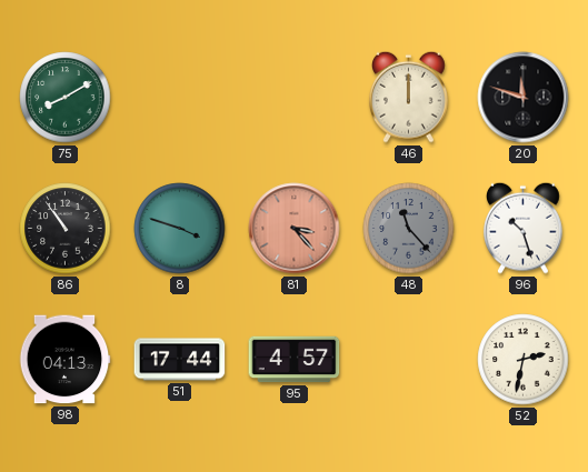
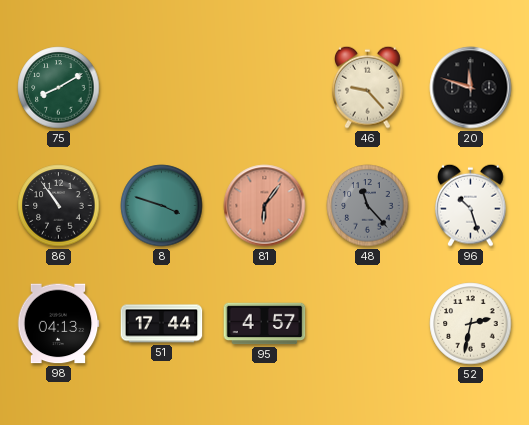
46: 12:00 -> 9:23 (368, 87)
81: 3:23 -> 6:06 (265, 206)
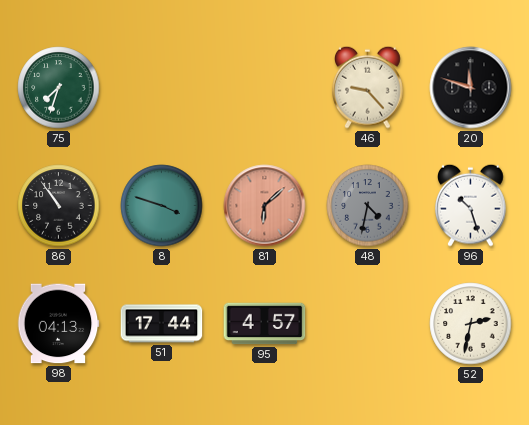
75: 8:10 -> 7:33 (59, 88)
81: 6:06 -> 6:08 (265, 206)
48: 11:23 -> 4:32 (368, 206)
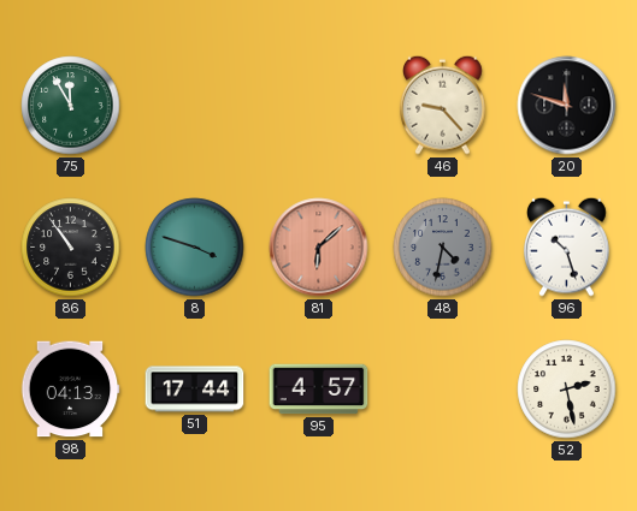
75: 7:33 -> 11:55 (71, 106)
52: 2:32 -> 2:28 (567, 390)
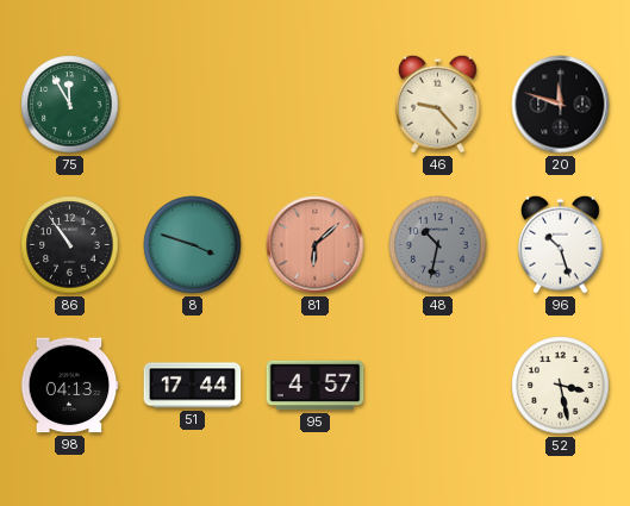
48: 4:32 -> 10:32 (438, 245)
52: 2:28 -> 3:28 (561, 386)
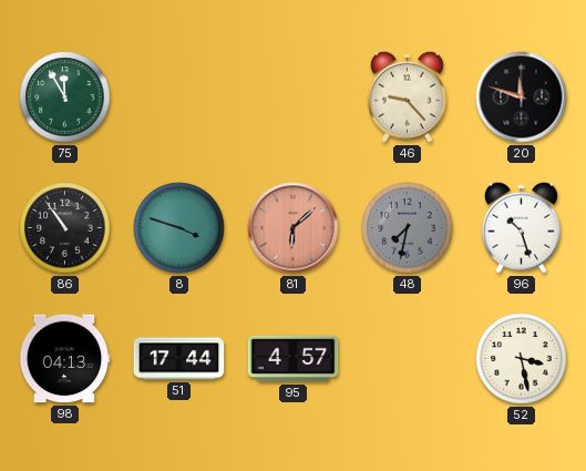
48: 10:32 -> 7:32 (408, 228)
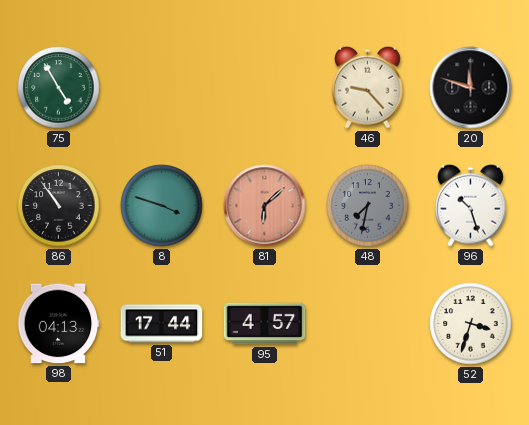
75: 11:55 -> 4:55 (59, 88)
52: 3:28 -> 3:33 (471, 324)
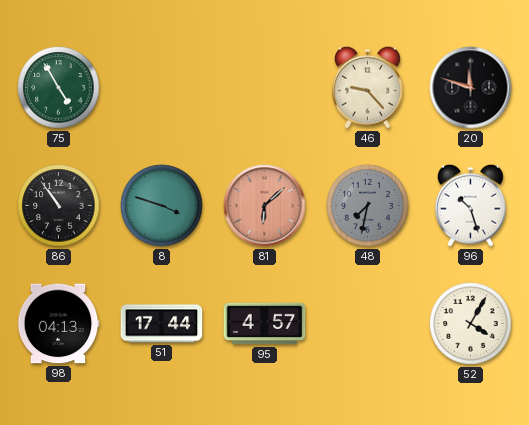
52: 3:33 -> 4:05 (471, 324)
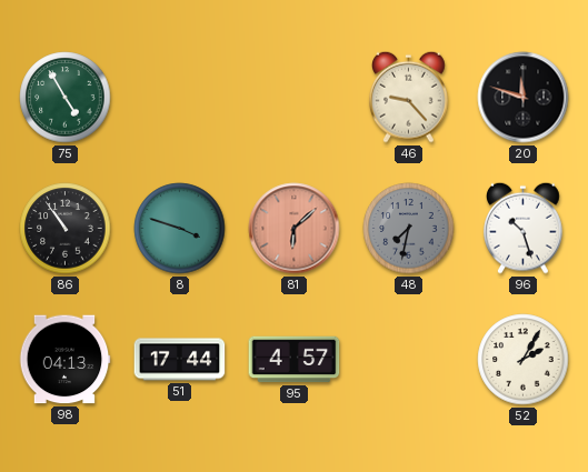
52: 4:05 -> 2:05 (524, 360)
